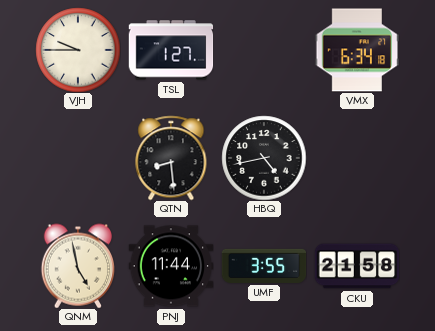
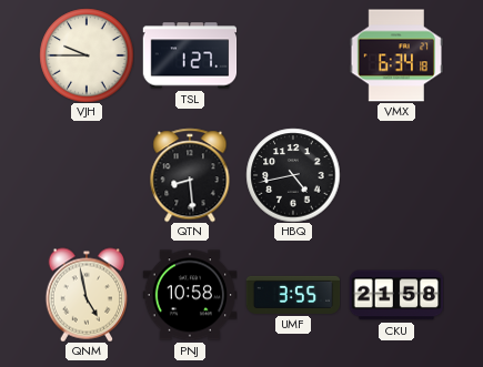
PNJ: 11:44 -> 10:58 (190, 295)
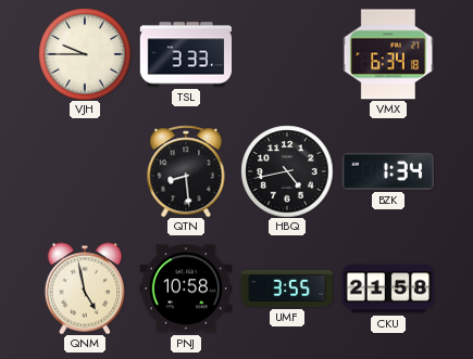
TSL: 1:27 -> 3:33 (186, 54)
BZK: none -> 1:34 (387, 171)
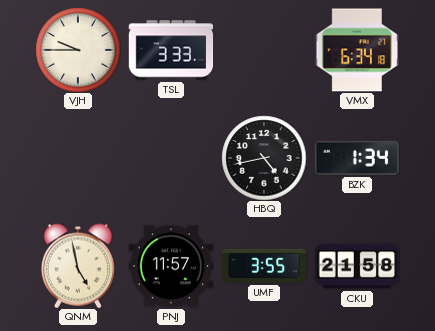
QTN: 8:29 -> none (186, 171)
PNJ: 10:58 -> 11:57 (171, 266)
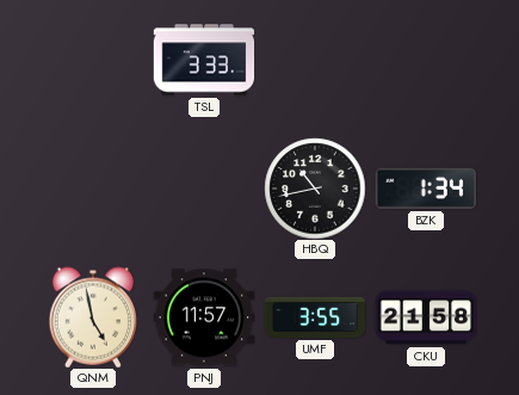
VJH: 9:45 -> none (78, 50)
VMX: 6:34 -> none (357, 50)
HBQ: 4:43 -> 10:43 (315, 189)
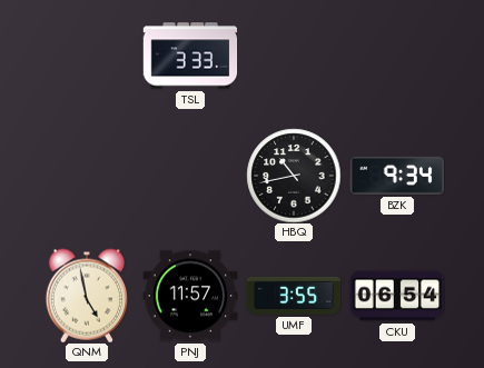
BZK: 1:34 -> 9:34 (396, 176)
CKU: 21:58 -> 06:54 (397, 296)
